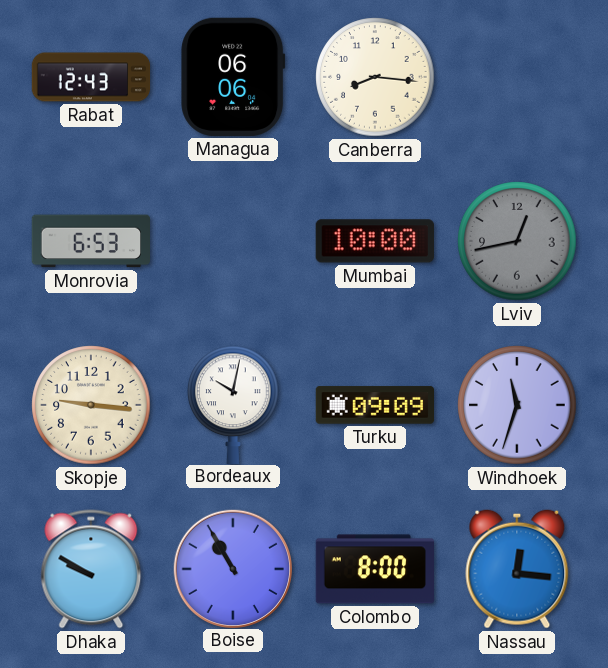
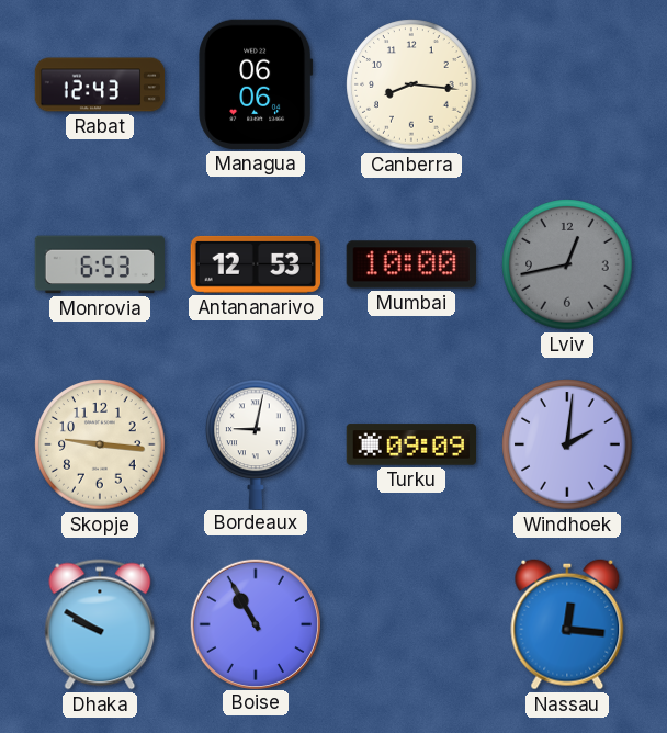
Antananarivo: none -> 12:53 (255, 264)
Bordeaux: 10:02 -> 9:02 (256, 443)
Windhoek: 11:33 -> 2:01 (567, 444)
Colombo: 8:00 -> none (375, 569)
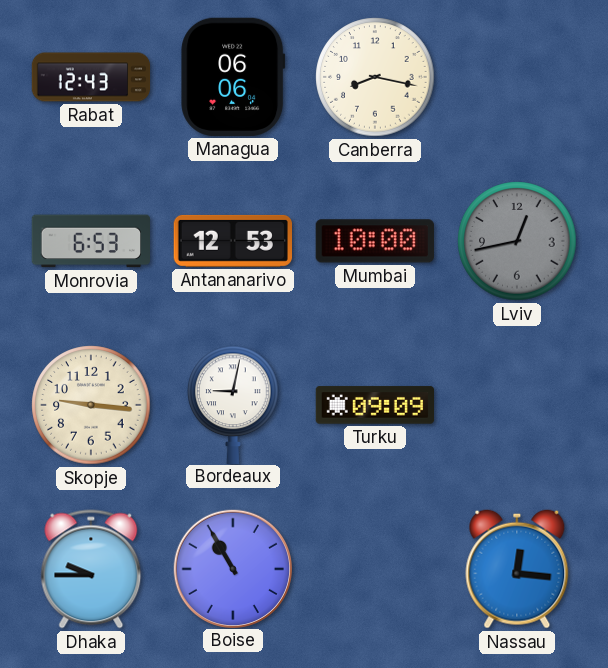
Canberra: 8:16 -> 8:17 (375, 77)
Windhoek: 2:01 -> none (567, 444)
Dhaka: 9:50 -> 9:45 (91, 569)
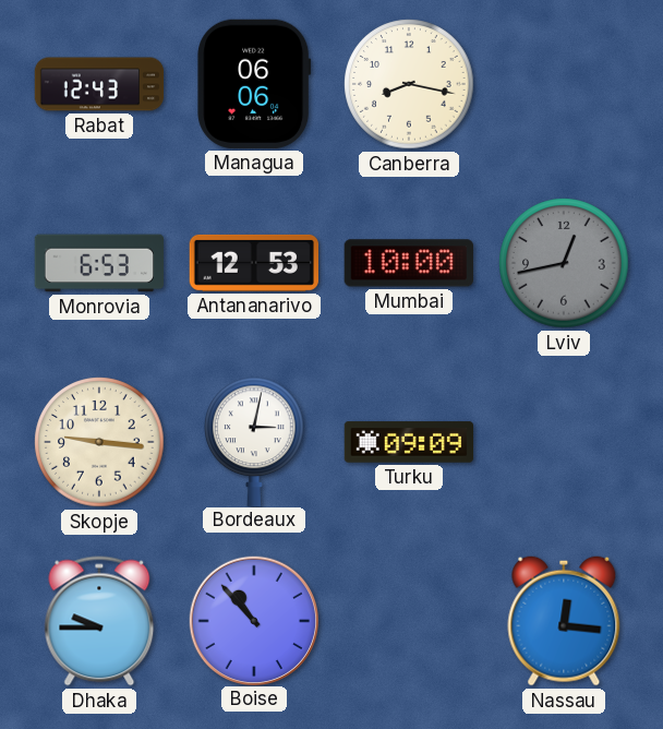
Bordeaux: 9:02 -> 3:02 (254, 441)
Boise: 10:55 -> 10:53 (253, 620)
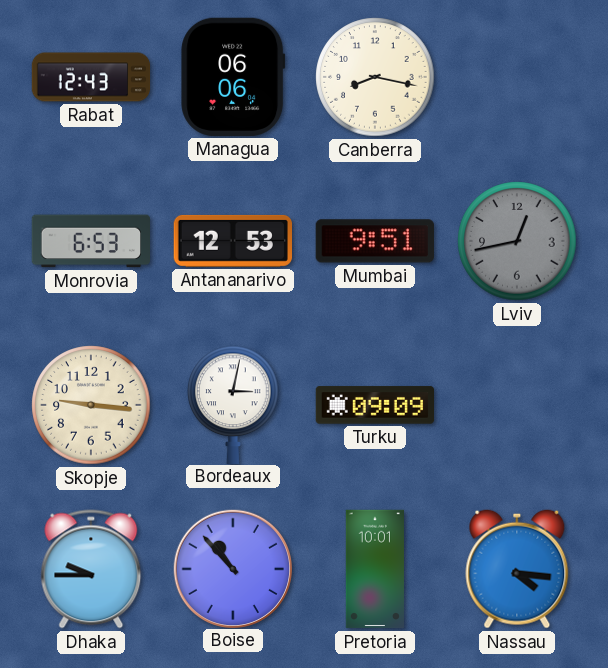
Mumbai: 10:00 -> 9:51 (375, 241)
Pretoria: none -> 10:01 (375, 569)
Nassau: 12:16 -> 4:16 (517, 569)
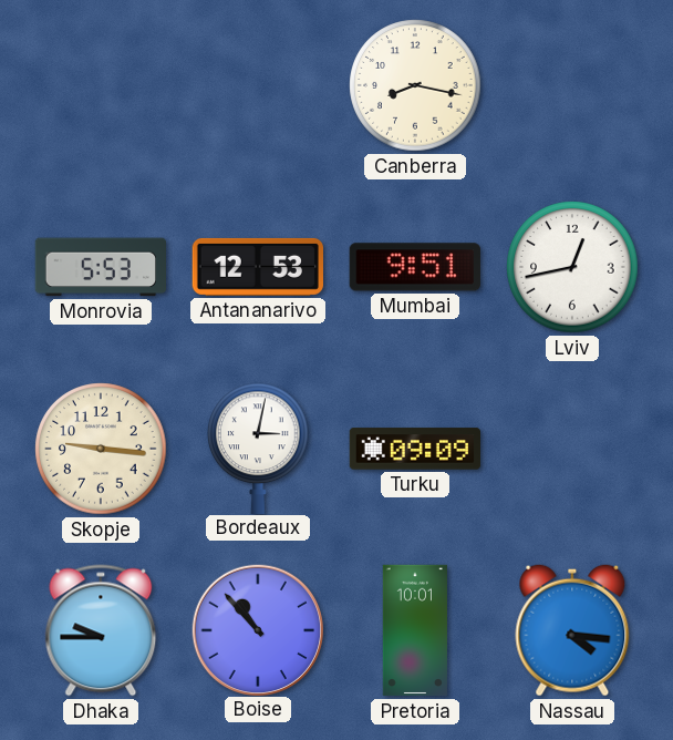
Rabat: 12:43 -> none (91, 77)
Managua: 06:06 -> none (233, 77)
Monrovia: 6:53 -> 5:53 (100, 267)
Lviv dial: grey -> white (572, 267)
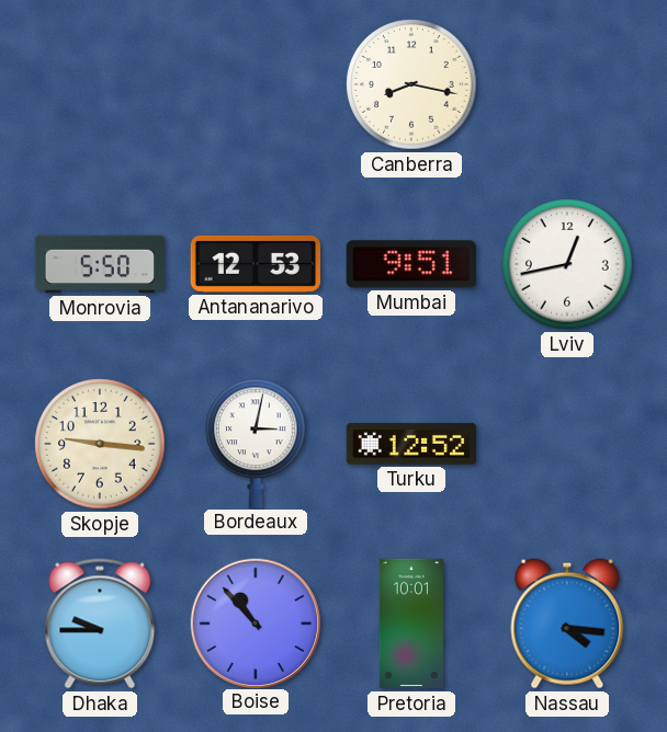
Monrovia: 5:53 -> 5:50 (99, 264)
Turku: 09:09 -> 12:52 (410, 444)
